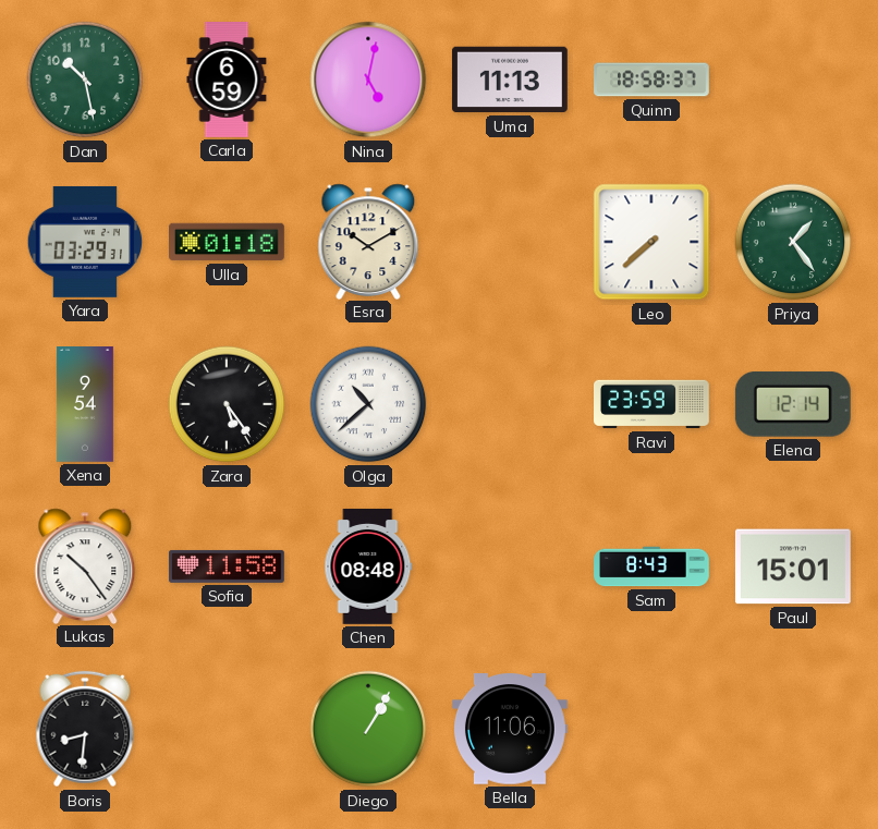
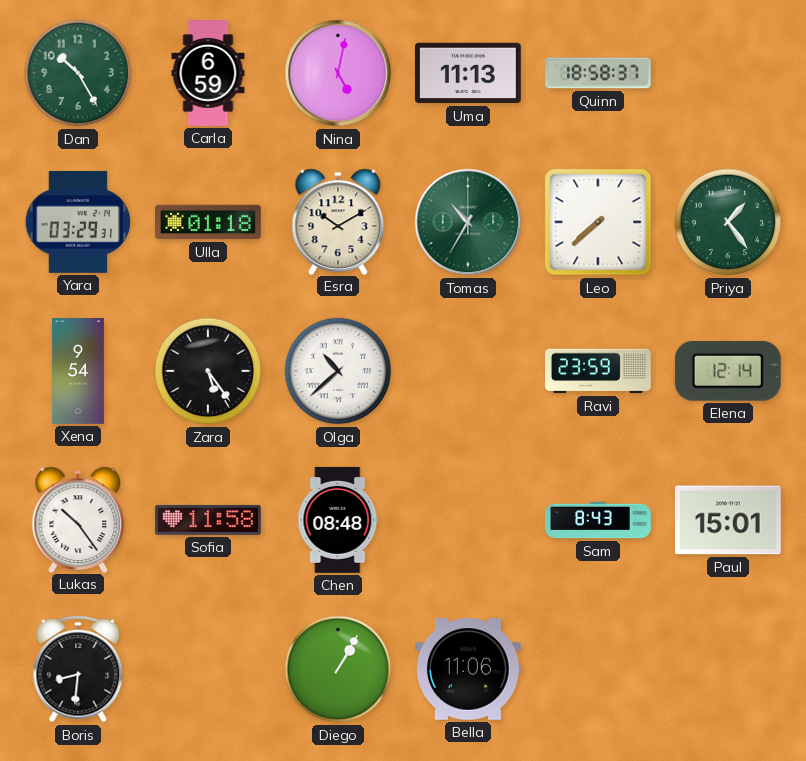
Dan: 10:28 -> 10:25 (78, 73)
Tomas: none -> 10:35 (468, 222)
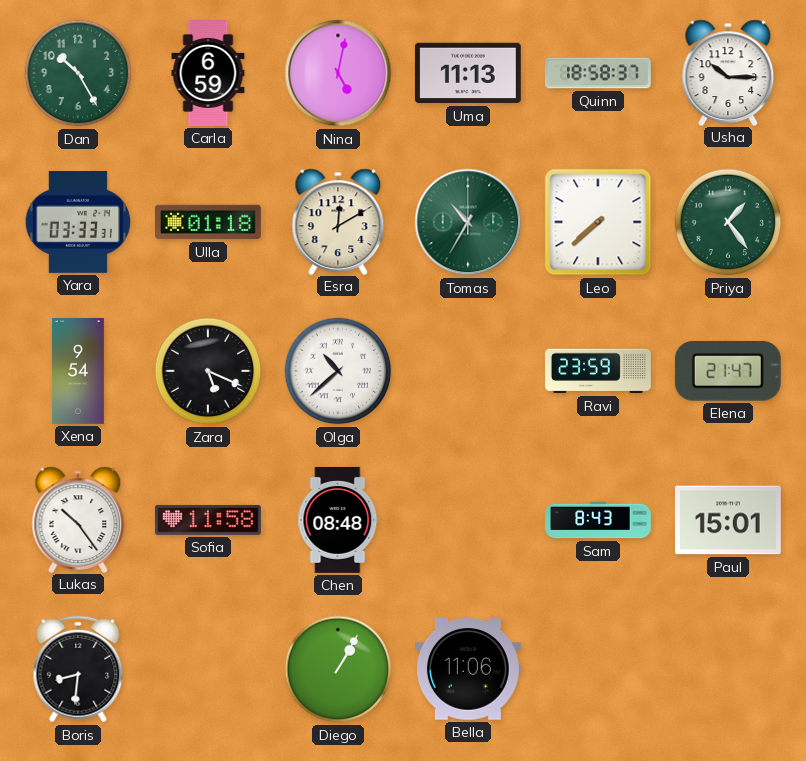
Usha: none -> 10:15 (728, 72)
Yara: 03:29 -> 03:33 (78, 222)
Esra: 10:10 -> 12:10 (338, 221)
Zara: 5:24 -> 5:19 (208, 371)
Elena: 12:14 -> 21:47 (728, 371)
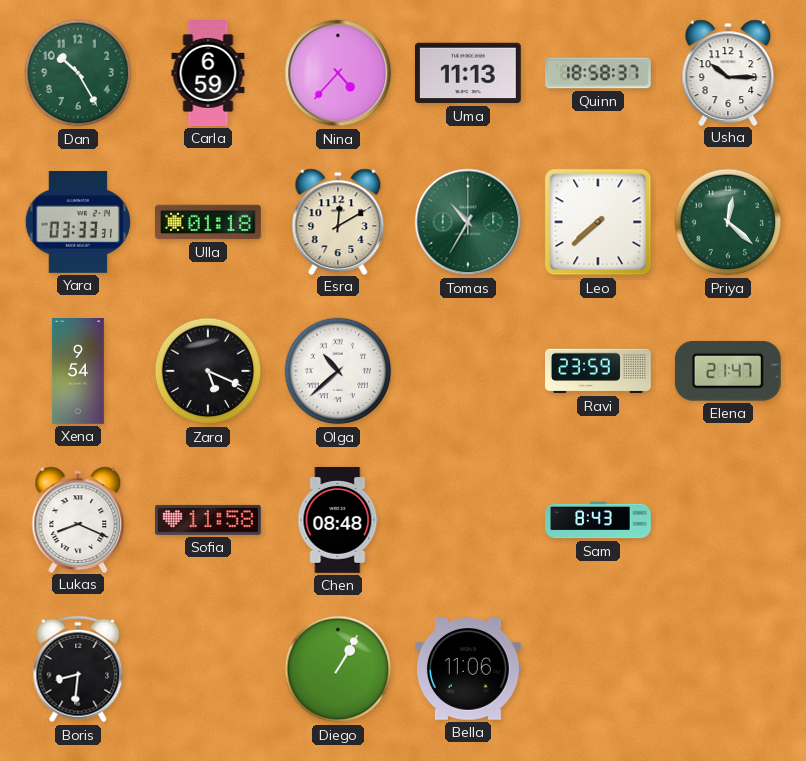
Nina: 5:02 -> 4:37 (338, 73)
Priya: 1:24 -> 12:22 (728, 222)
Lukas: 10:24 -> 8:19 (78, 519)
Paul: 15:01 -> none (728, 520)
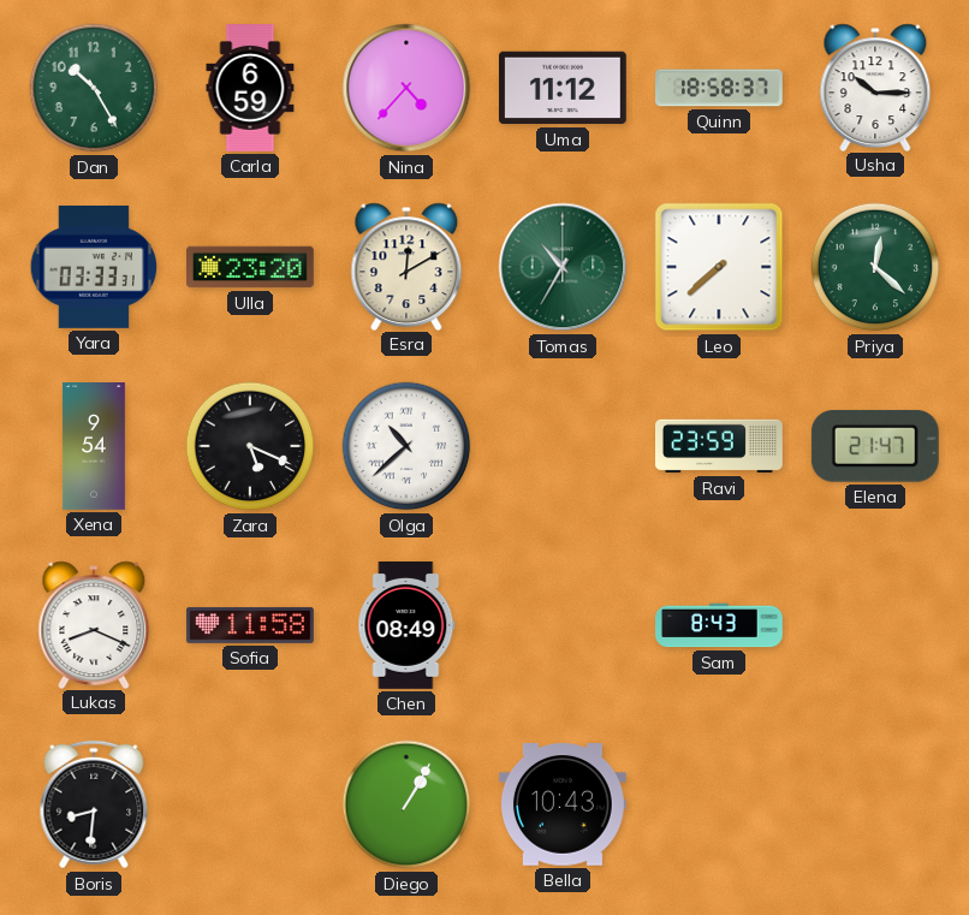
Uma: 11:13 -> 11:12 (563, 88)
Ulla: 01:18 -> 23:20 (251, 267)
Chen: 08:48 -> 08:49 (406, 625)
Bella: 11:06 -> 10:43 (563, 806)
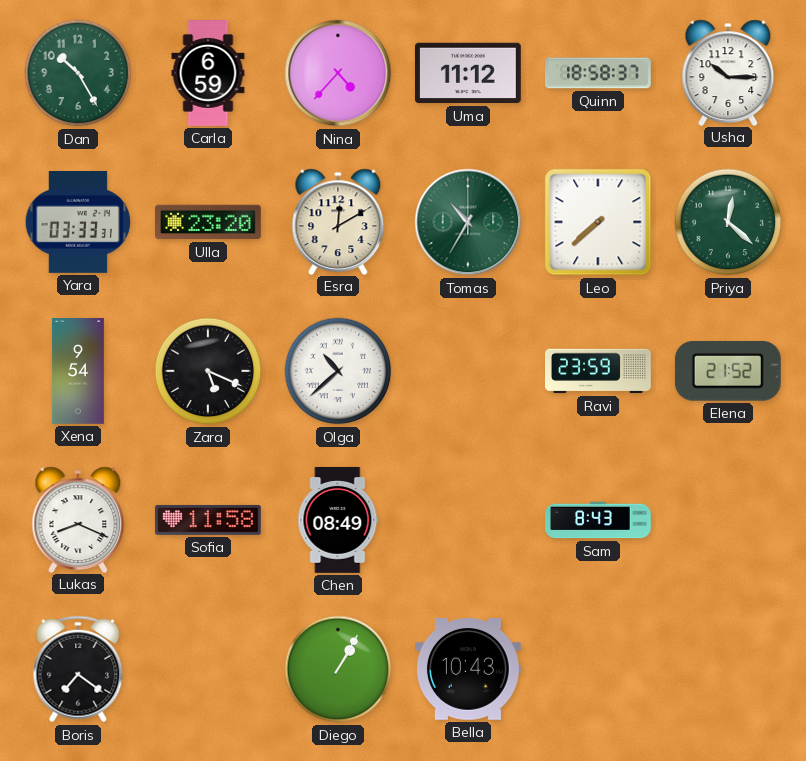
Elena: 21:47 -> 21:52 (728, 371)
Boris: 8:31 -> 7:21 (78, 669)
